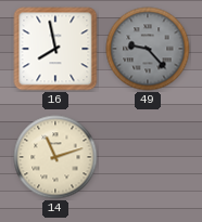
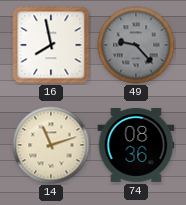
74: none -> 08:36 (136, 146)
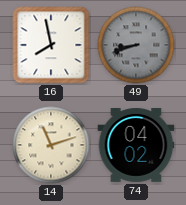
49: 9:23 -> 8:42 (136, 45)
74: 08:36 -> 04:02 (136, 146)
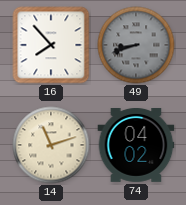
16: 7:58 -> 7:53 (51, 45)
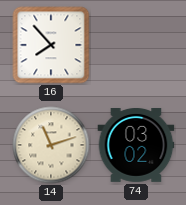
49: 8:42 -> none (136, 45)
74: 04:02 -> 03:02 (136, 146)
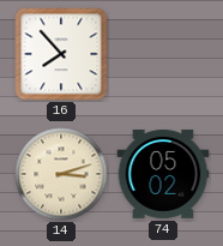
14: 11:12 -> 3:12 (61, 174)
74: 03:02 -> 05:02 (163, 175)
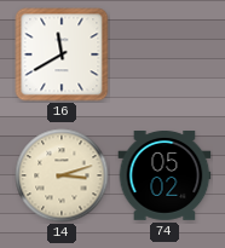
16: 7:53 -> 11:40 (62, 54)
